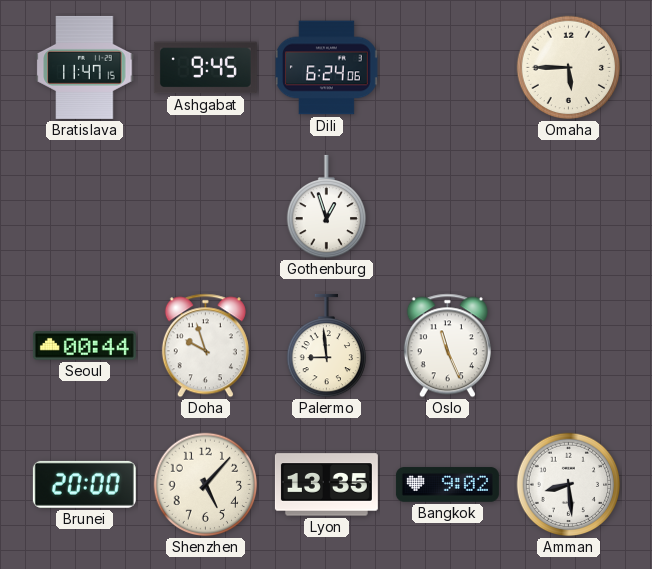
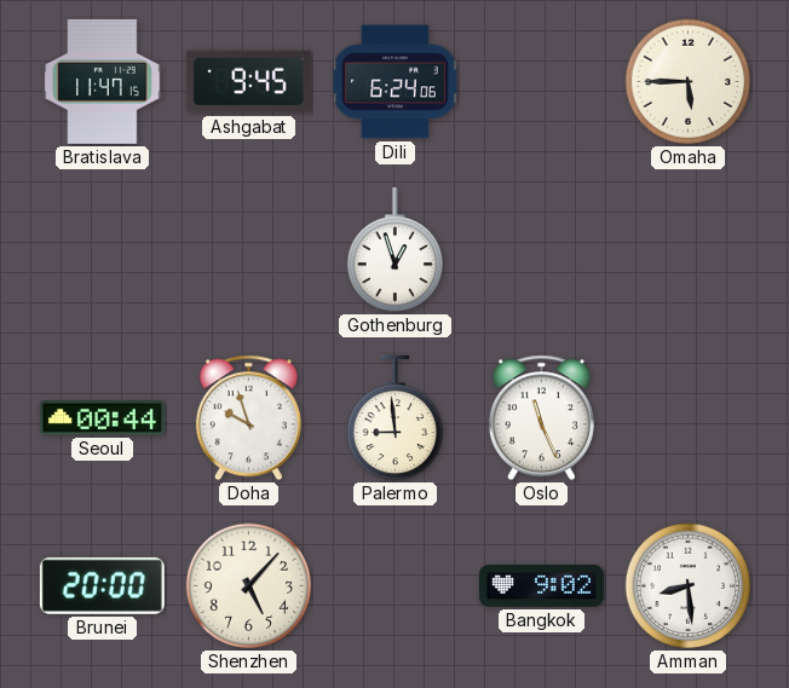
Lyon: 13:35 -> none (326, 485)
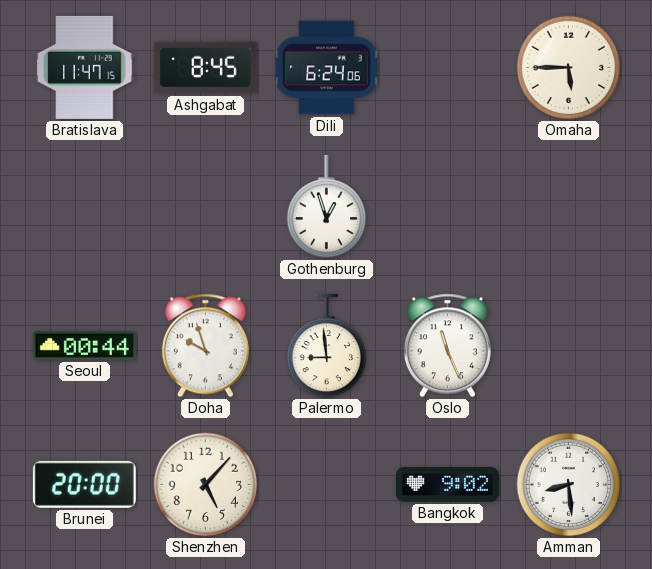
Ashgabat: 9:45 -> 8:45 (205, 68)
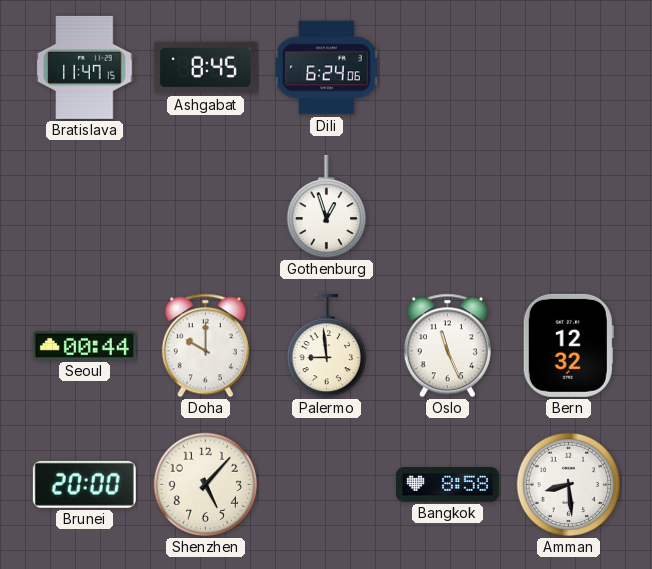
Omaha: 5:45 -> none (569, 68)
Doha: 9:57 -> 10:00 (205, 346)
Bern: none -> 12:32 (568, 345)
Bangkok: 9:02 -> 8:58 (447, 485)
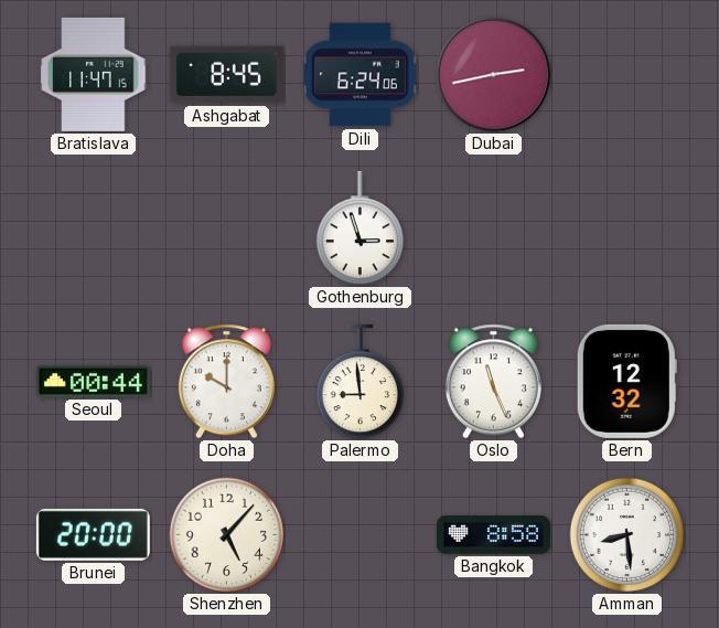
Dubai: none -> 2:43 (494, 75)
Gothenburg: 12:57 -> 2:57 (359, 228)
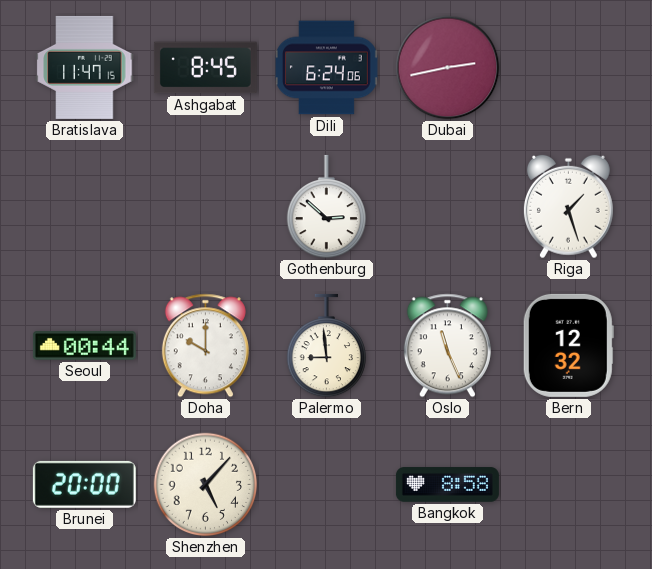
Gothenburg: 2:57 -> 2:52 (326, 207)
Riga: none -> 1:27 (568, 207)
Amman: 8:29 -> none (627, 535)
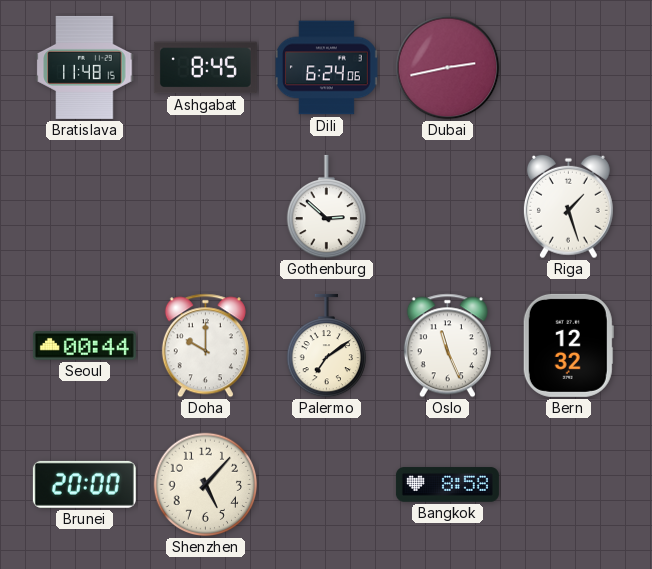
Bratislava: 11:47 -> 11:48 (85, 67)
Palermo: 8:59 -> 7:09 (326, 346)
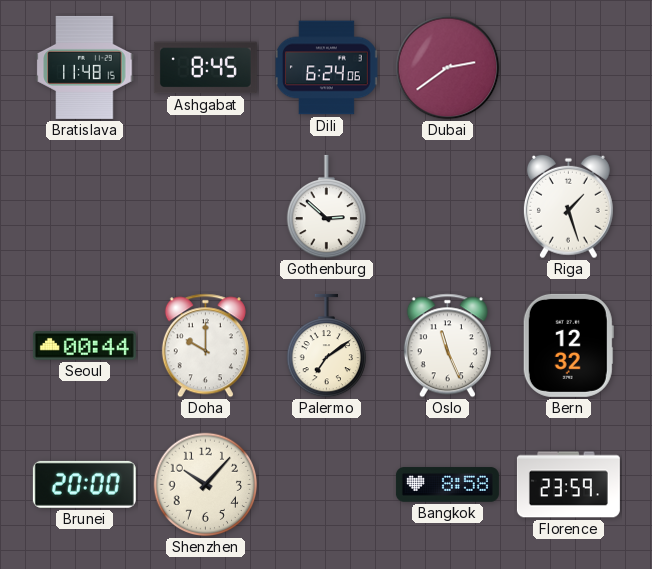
Dubai: 2:43 -> 2:39 (448, 68)
Shenzhen: 5:07 -> 10:07 (206, 485)
Florence: none -> 23:59 (568, 485)
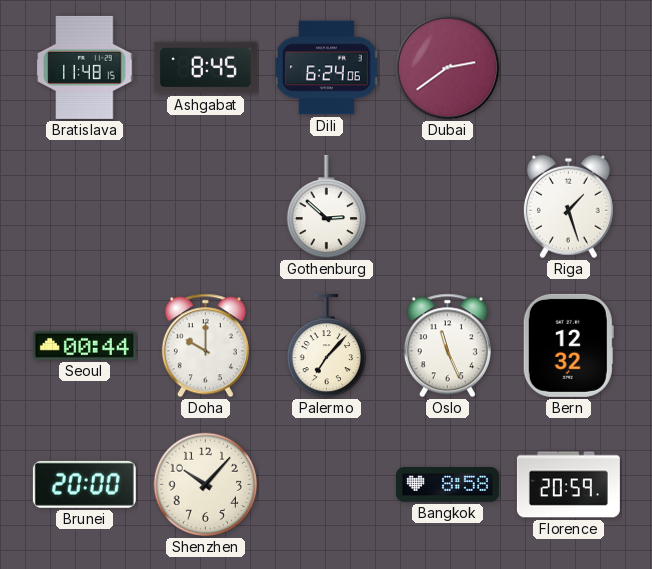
Palermo: 7:09 -> 7:07 (326, 346)
Florence: 23:59 -> 20:59 (568, 485)
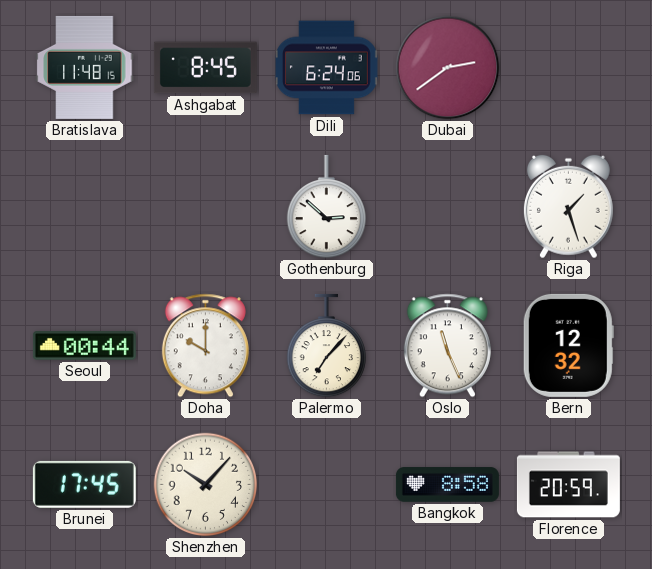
Brunei: 20:00 -> 17:45 (84, 484)
